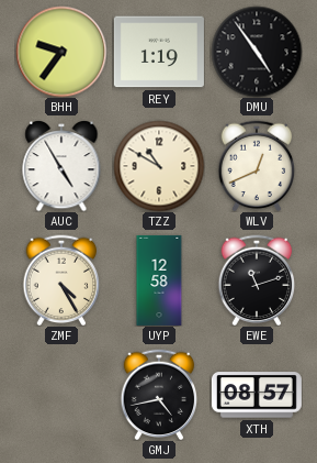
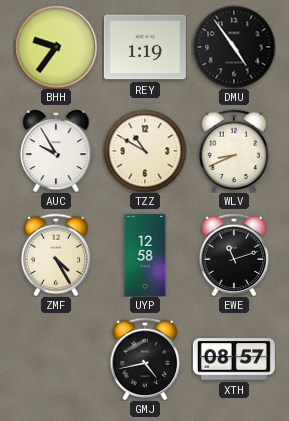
AUC: 4:55 -> 9:55 (56, 151)
WLV: 12:41 -> 8:41 (234, 151)
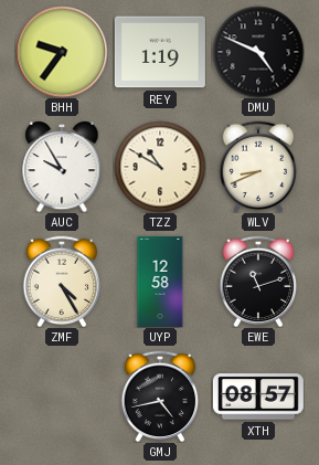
DMU: 4:54 -> 4:49 (258, 52)
